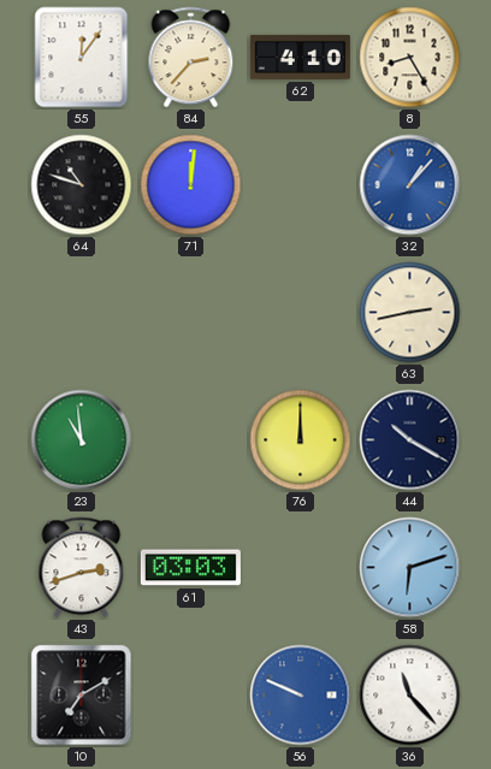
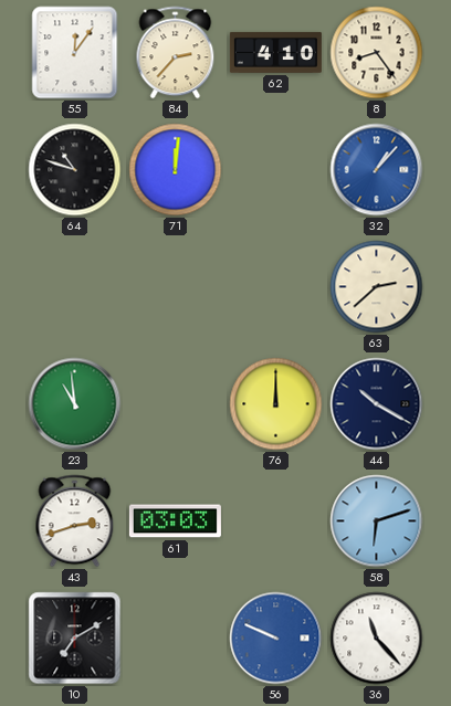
8: 8:25 -> 8:24 (377, 53)
63: 2:43 -> 2:38 (377, 287)
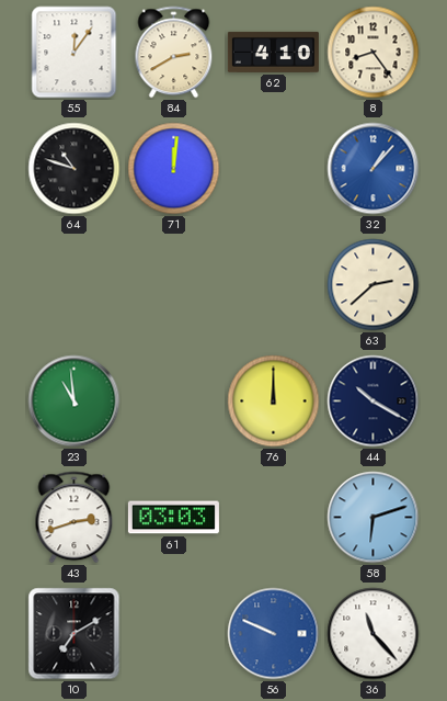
84: 2:37 -> 2:40 (174, 53)
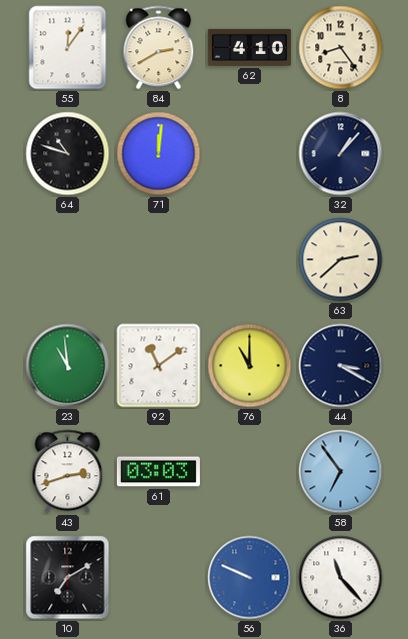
32 dial: blue -> navy (341, 154)
92: none -> 11:09 (159, 366)
76: 12:00 -> 11:00 (250, 366)
44: 10:20 -> 3:20 (341, 366)
58: 6:12 -> 6:54 (341, 472)
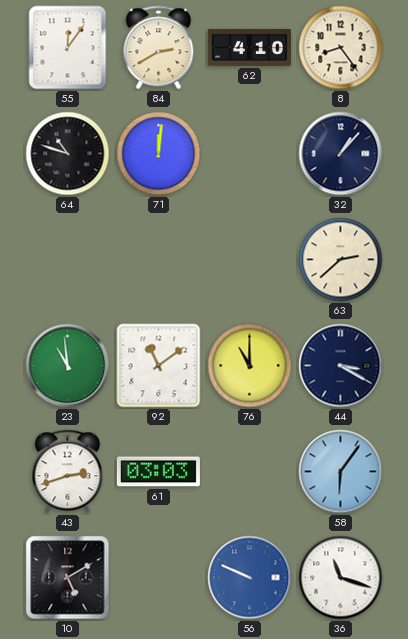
58: 6:54 -> 6:06 (341, 472)
10: 7:10 -> 5:10 (68, 578)
36: 11:23 -> 11:18 (341, 578)
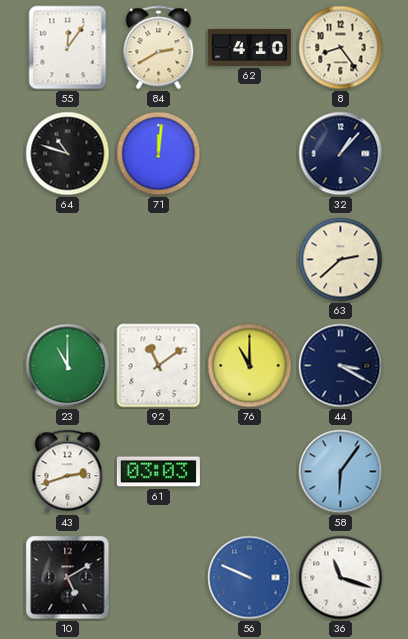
23: 10:59 -> 11:00 (68, 366)
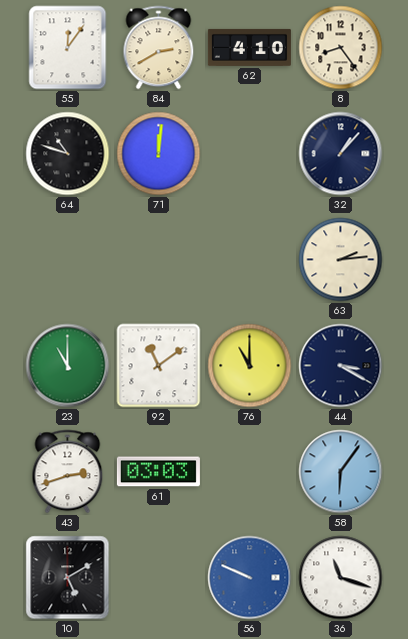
63: 2:38 -> 2:14 (341, 260)
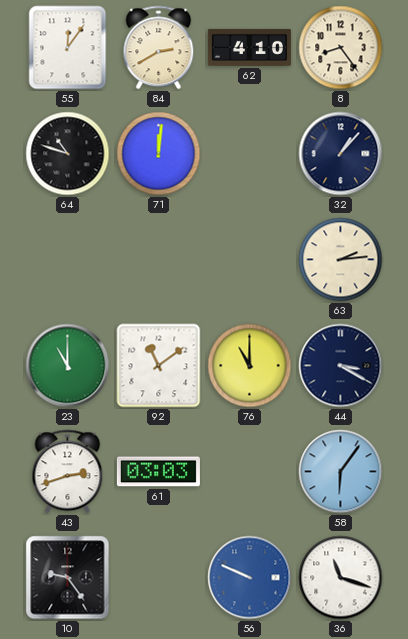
10: 5:10 -> 9:24 (68, 578)
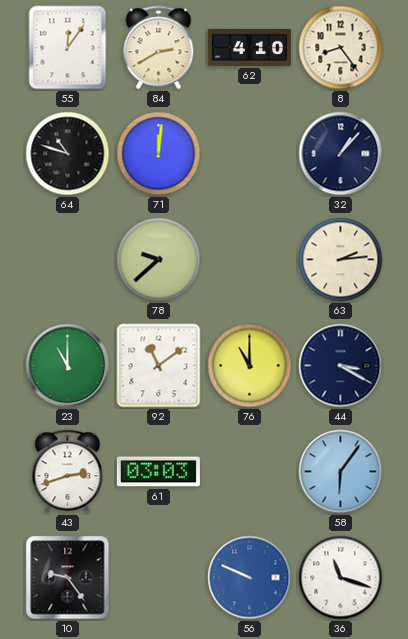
78: none -> 9:38 (159, 260)
